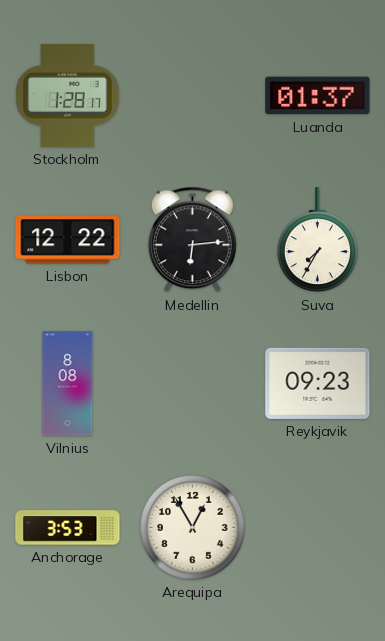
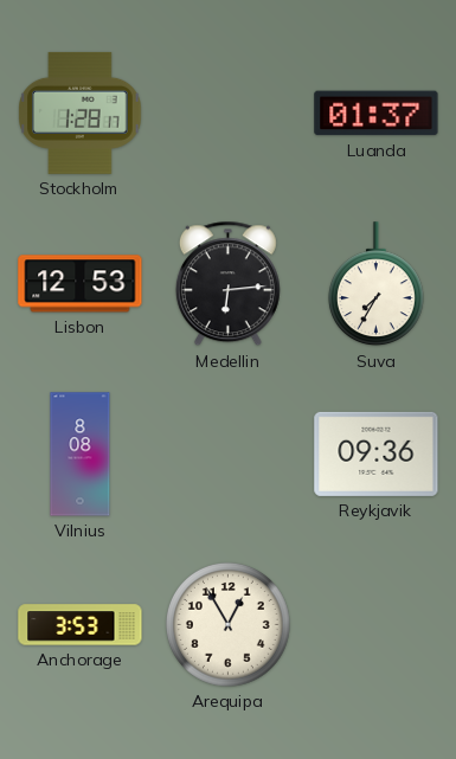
Lisbon: 12:22 -> 12:53 (81, 284)
Reykjavik: 09:23 -> 09:36 (377, 454)
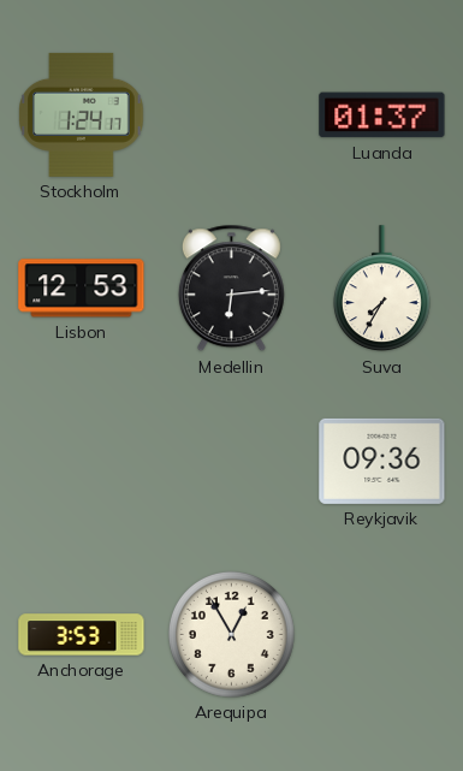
Stockholm: 1:28 -> 1:24 (82, 114)
Vilnius: 8:08 -> none (81, 455)
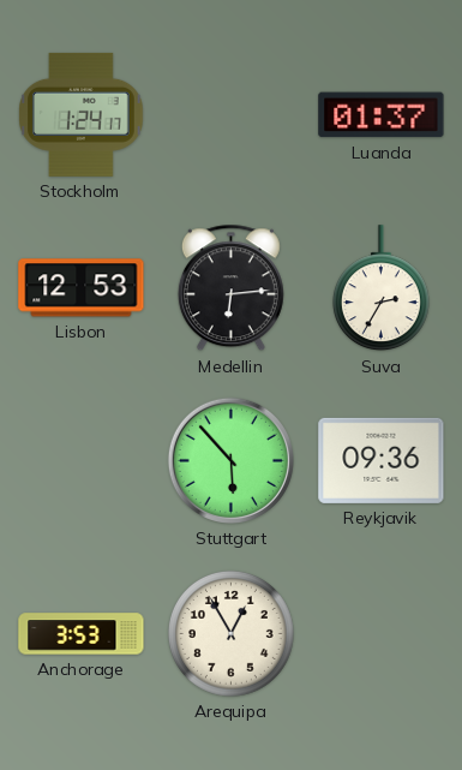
Suva: 7:35 -> 2:35 (380, 288)
Stuttgart: none -> 5:53 (230, 460)
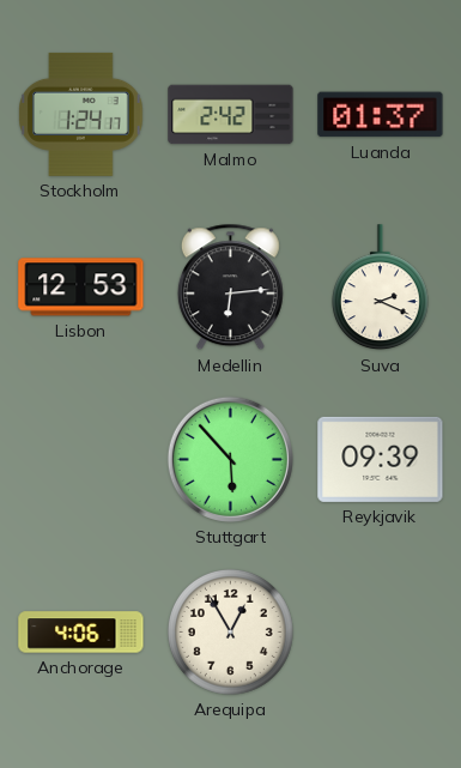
Malmo: none -> 2:42 (231, 115)
Suva: 2:35 -> 2:19 (380, 288)
Reykjavik: 09:36 -> 09:39 (381, 459)
Anchorage: 3:53 -> 4:06 (81, 633)
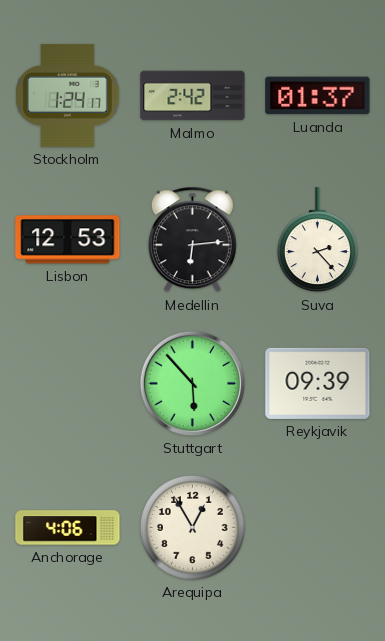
Suva: 2:19 -> 2:23 (317, 240)
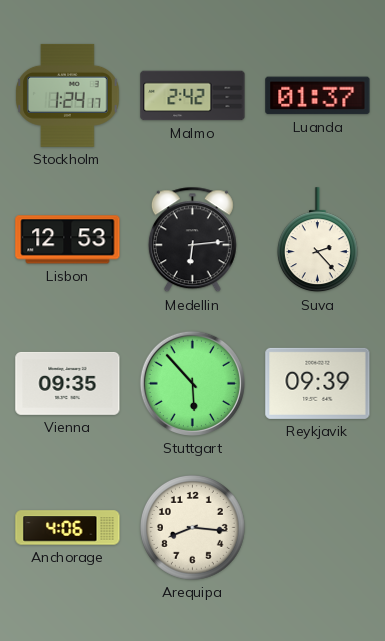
Vienna: none -> 09:35 (68, 383)
Arequipa: 12:55 -> 8:16 (193, 528)
